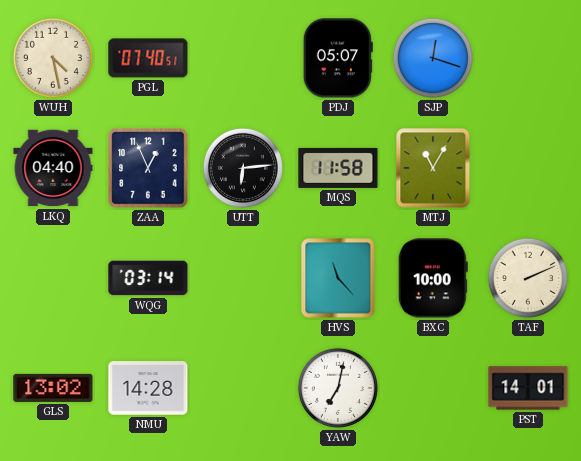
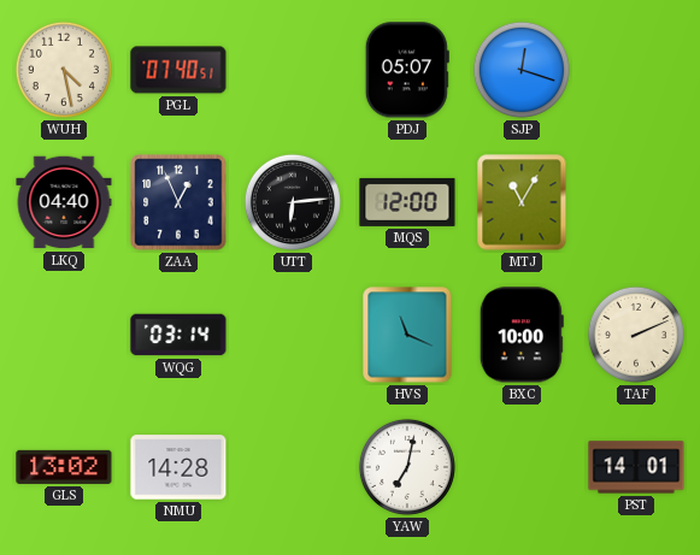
MQS: 11:58 -> 12:00 (407, 202)
HVS: 11:23 -> 11:19 (407, 335)
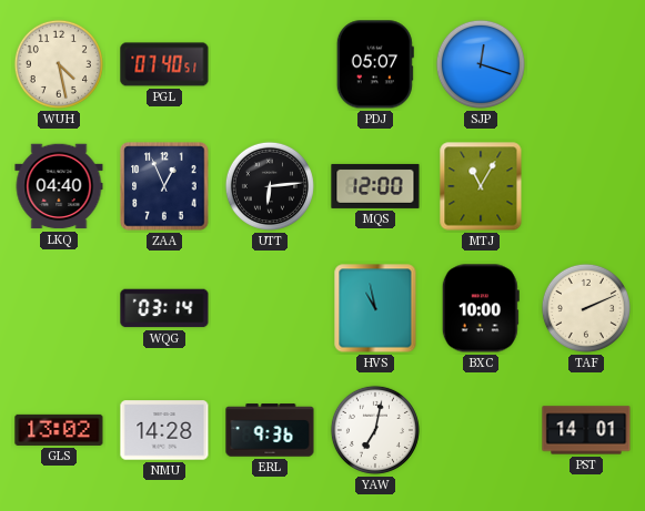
HVS: 11:19 -> 10:58 (375, 308)
ERL: none -> 9:36 (270, 430)
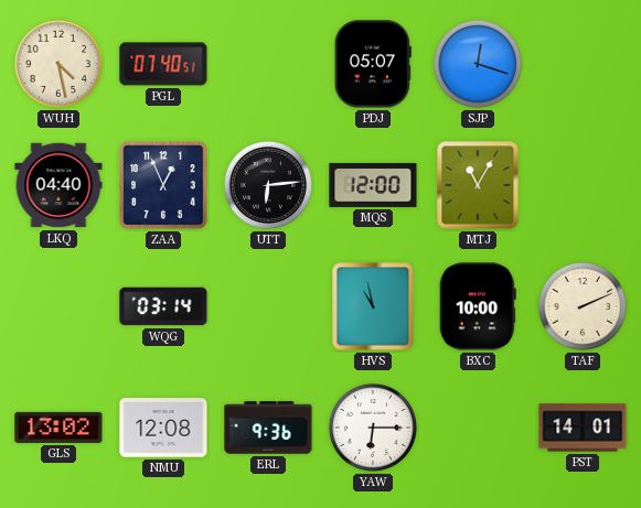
NMU: 14:28 -> 12:08 (163, 428)
YAW: 7:02 -> 6:15 (373, 428)
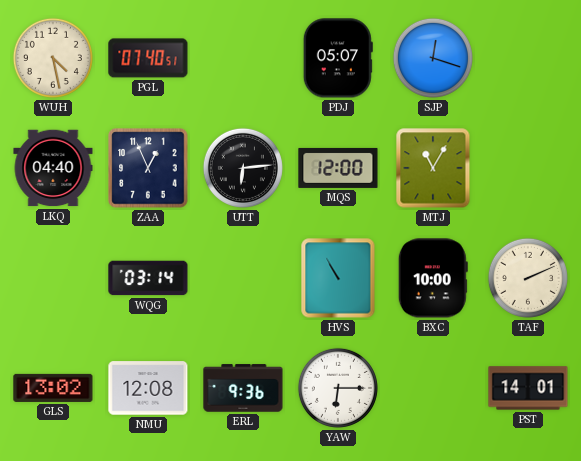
HVS: 10:58 -> 10:55 (338, 278)
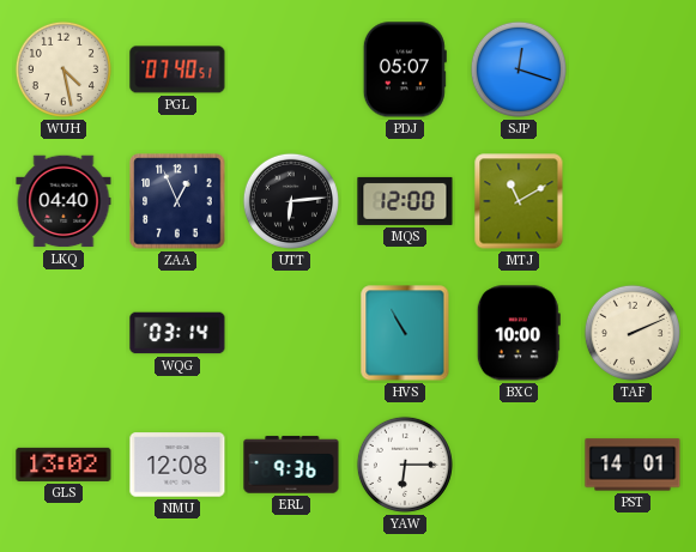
MTJ: 11:05 -> 11:10 (519, 201)
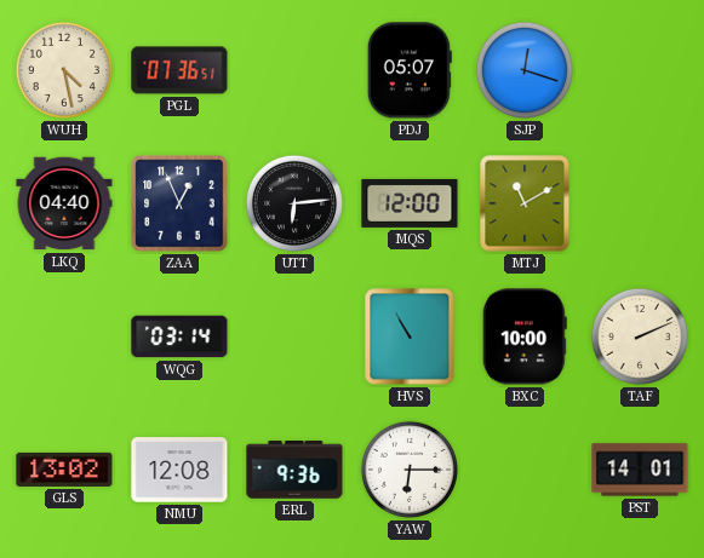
PGL: 07:40 -> 07:36 (179, 70)
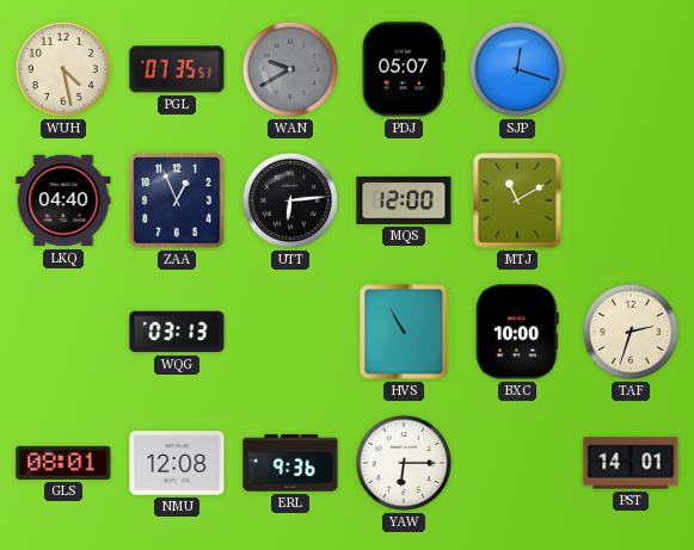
PGL: 07:36 -> 07:35 (177, 69)
WAN: none -> 9:40 (290, 69)
WQG: 03:14 -> 03:13 (177, 332)
TAF: 2:11 -> 2:33 (631, 332)
GLS: 13:02 -> 08:01 (63, 463)
